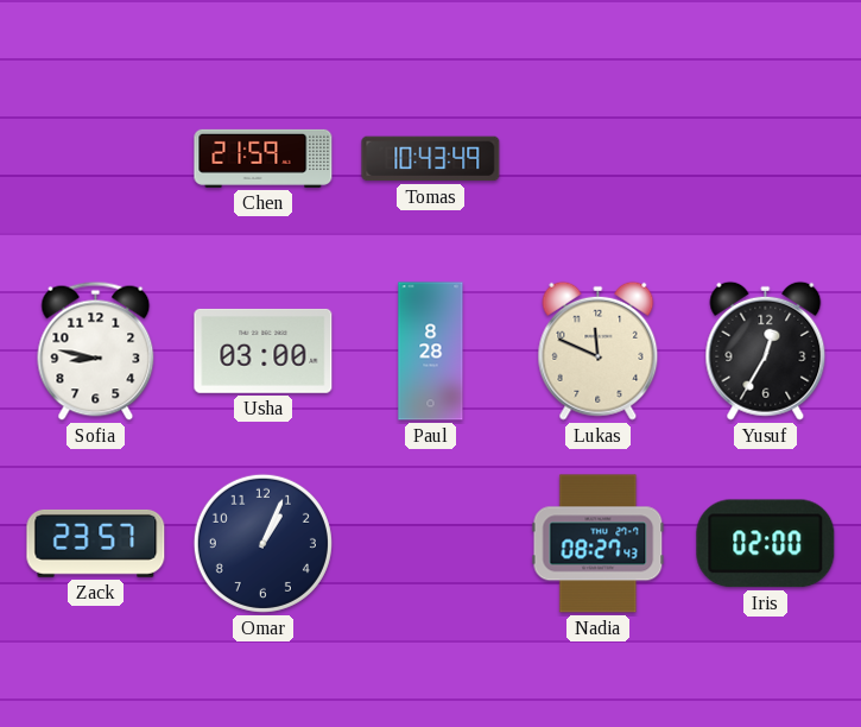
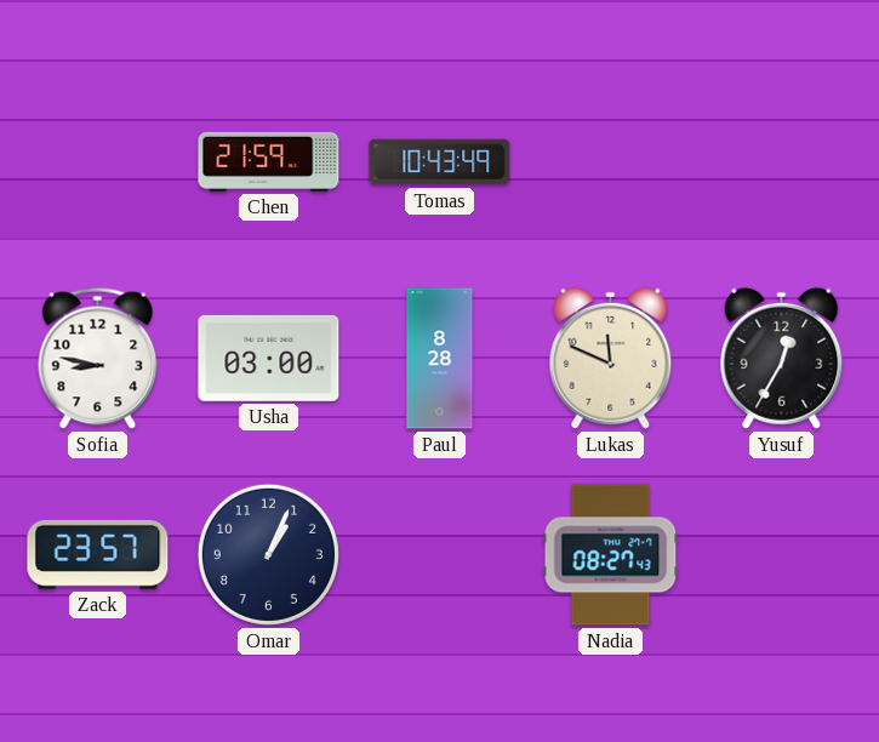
Iris: 02:00 -> none (766, 544)
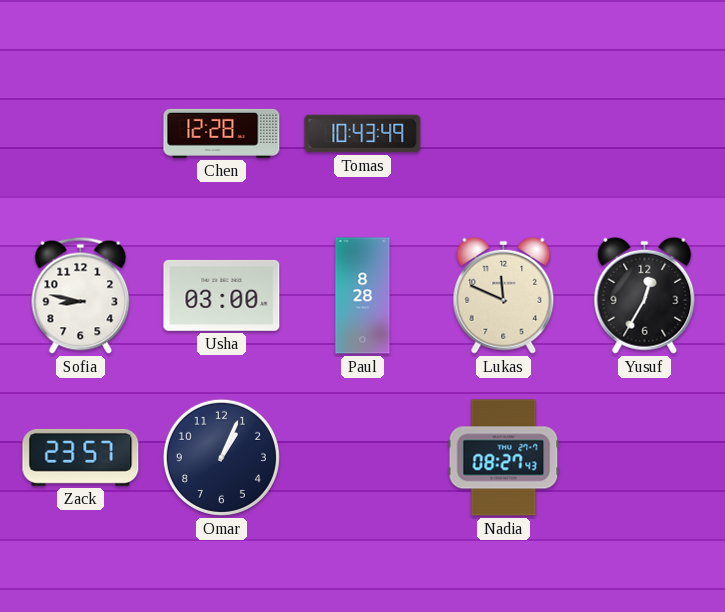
Chen: 21:59 -> 12:28 (222, 133)
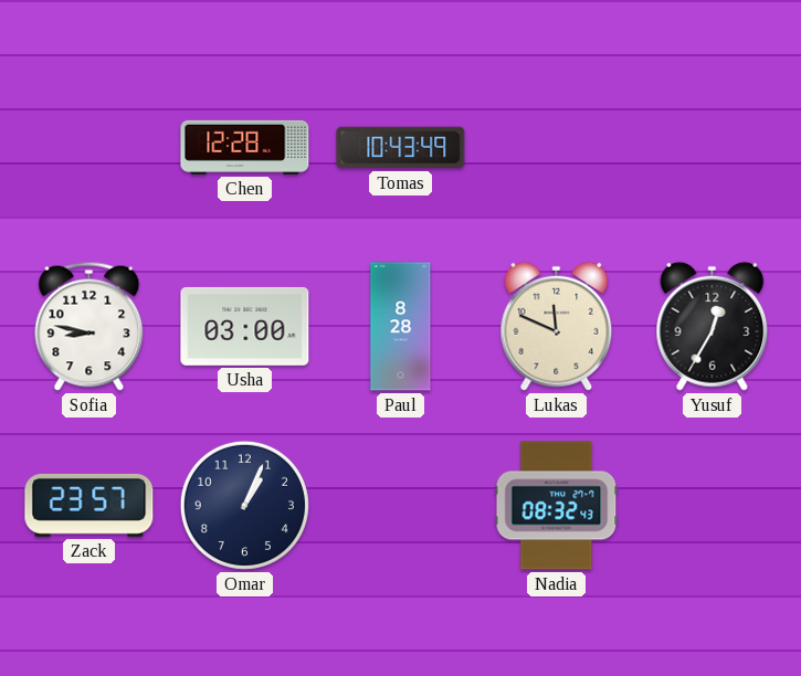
Nadia: 08:27 -> 08:32 (557, 506)
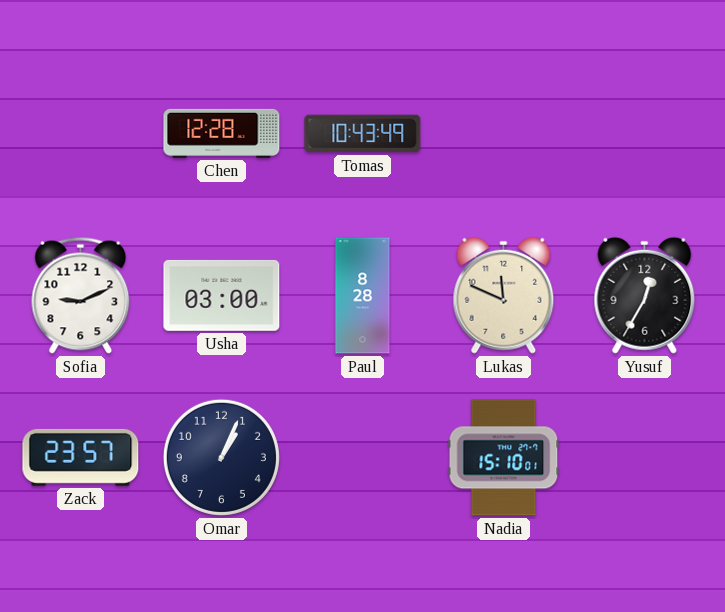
Sofia: 8:47 -> 9:11 (81, 295)
Nadia: 08:32 -> 15:10 (504, 458)
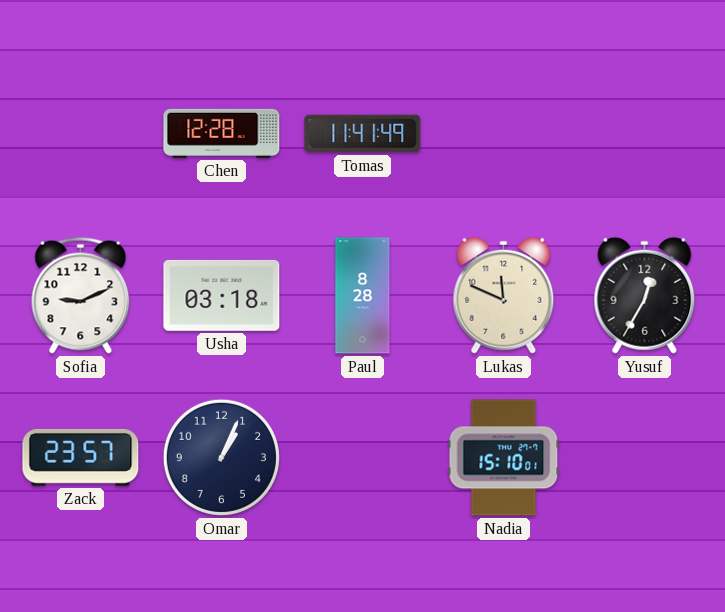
Tomas: 10:43 -> 11:41 (363, 134)
Usha: 03:00 -> 03:18 (222, 295)
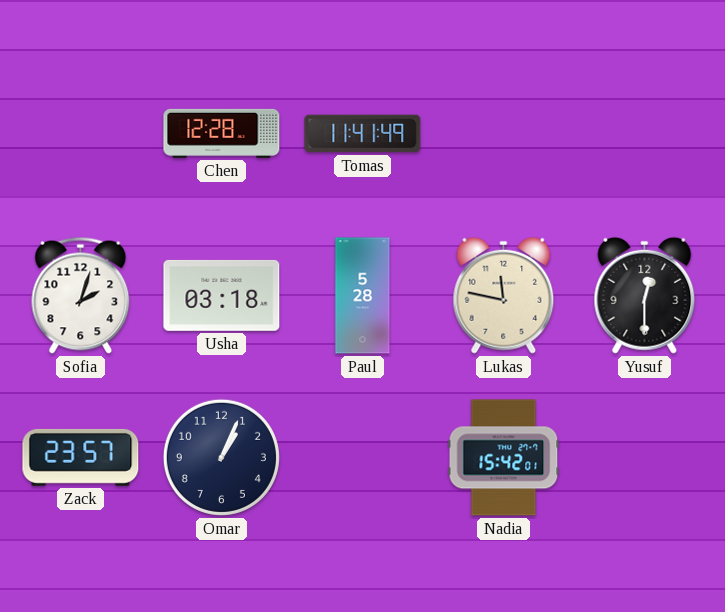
Sofia: 9:11 -> 2:03 (81, 295)
Paul: 8:28 -> 5:28 (363, 296)
Lukas: 11:49 -> 11:47 (504, 295)
Yusuf: 12:35 -> 12:30 (645, 295)
Nadia: 15:10 -> 15:42 (504, 458)
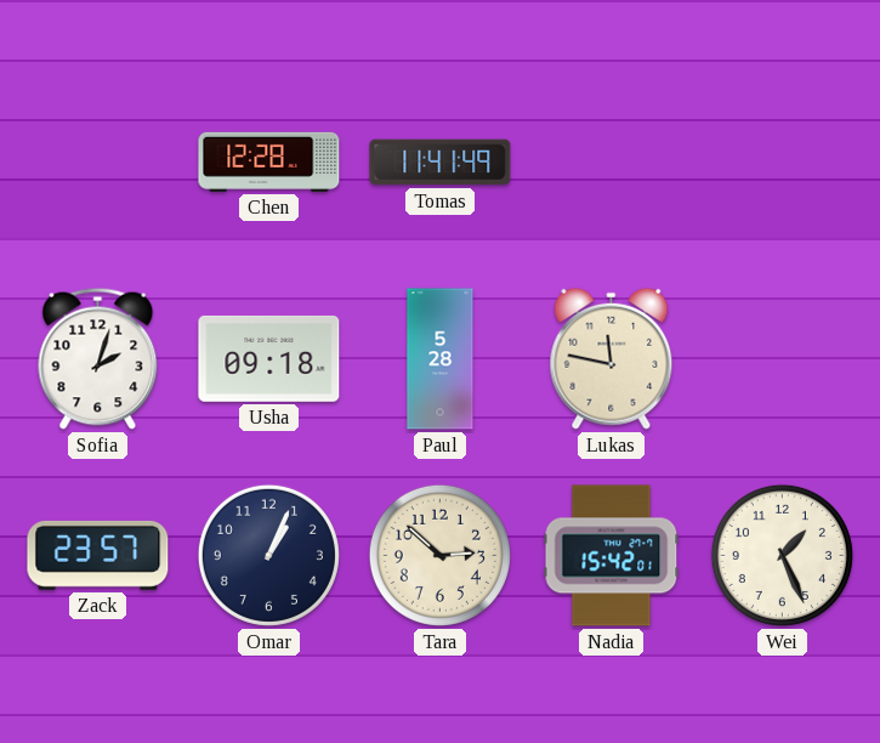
Usha: 03:18 -> 09:18 (269, 358)
Yusuf: 12:30 -> none (645, 295)
Tara: none -> 2:52 (439, 555)
Wei: none -> 1:26 (782, 555)
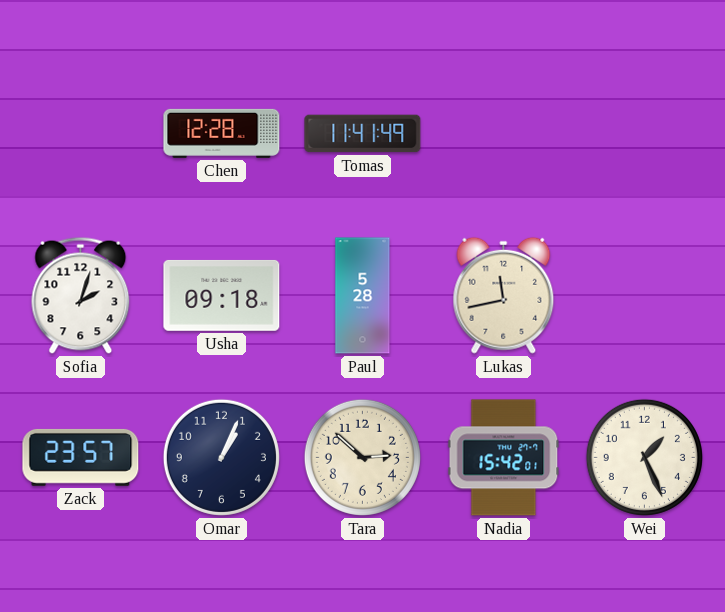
Lukas: 11:47 -> 11:43 (504, 295)
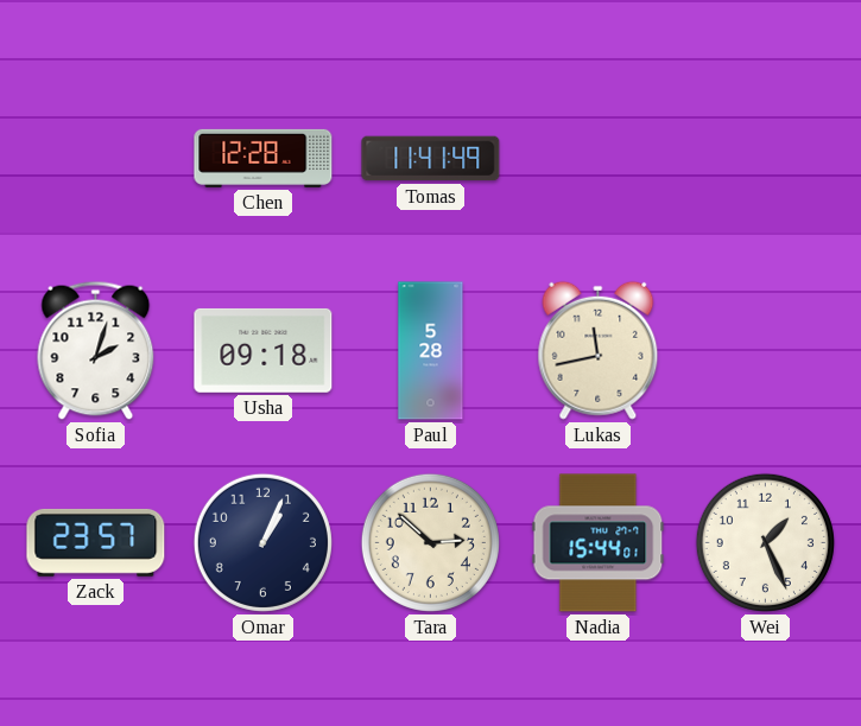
Nadia: 15:42 -> 15:44 (599, 543)
